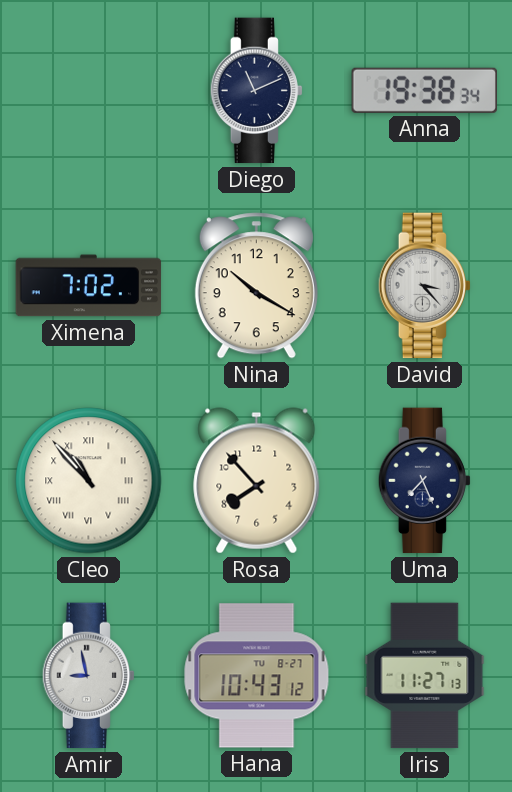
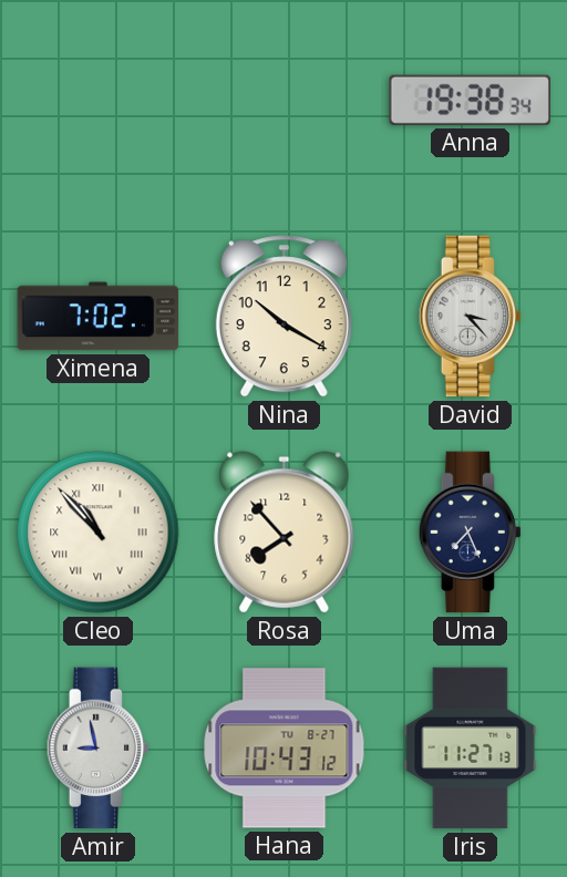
Diego: 11:11 -> none (256, 91)
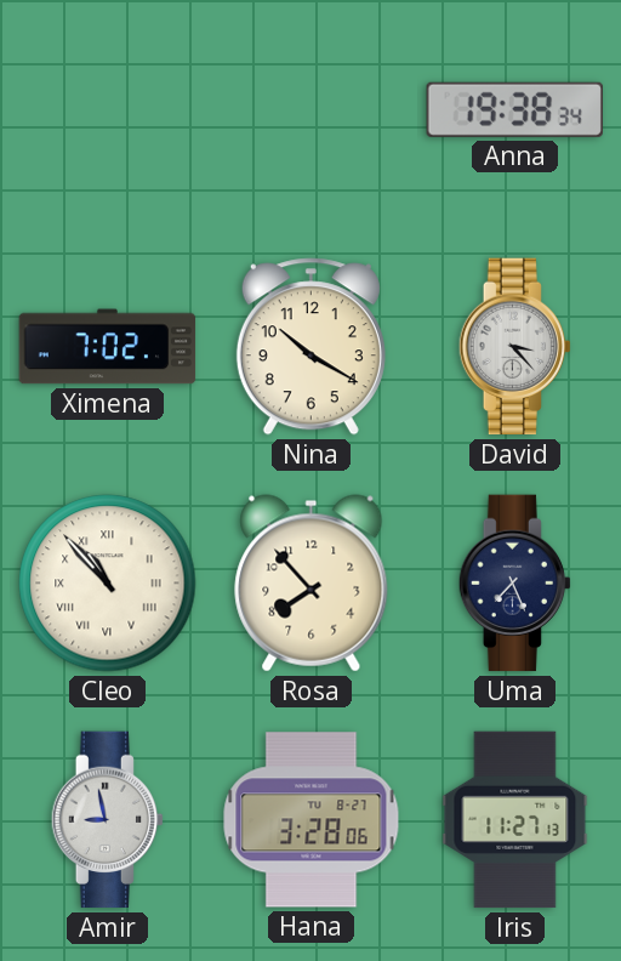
Hana: 10:43 -> 3:28 (312, 820)
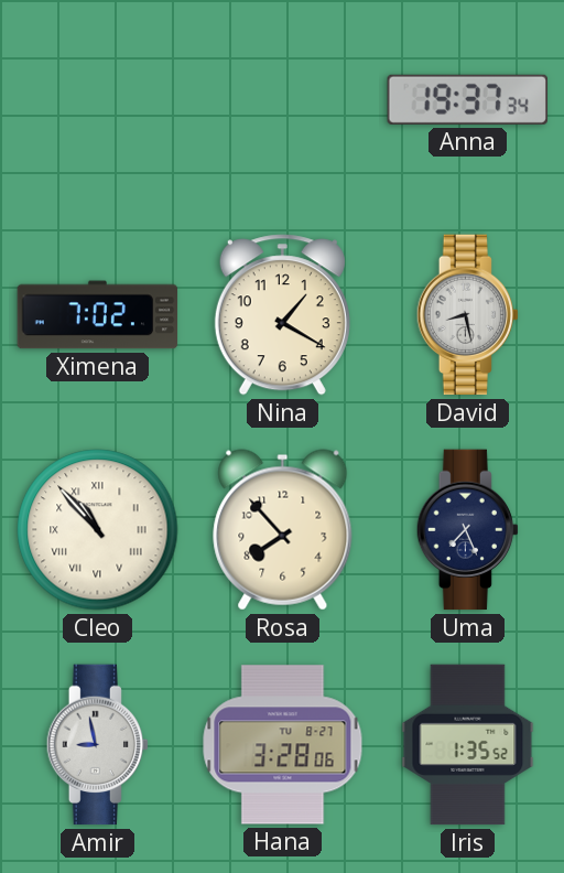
Anna: 19:38 -> 19:37 (467, 99)
Nina: 10:20 -> 1:20 (282, 315)
David: 3:23 -> 8:28 (467, 315)
Iris: 11:27 -> 1:35 (468, 745)
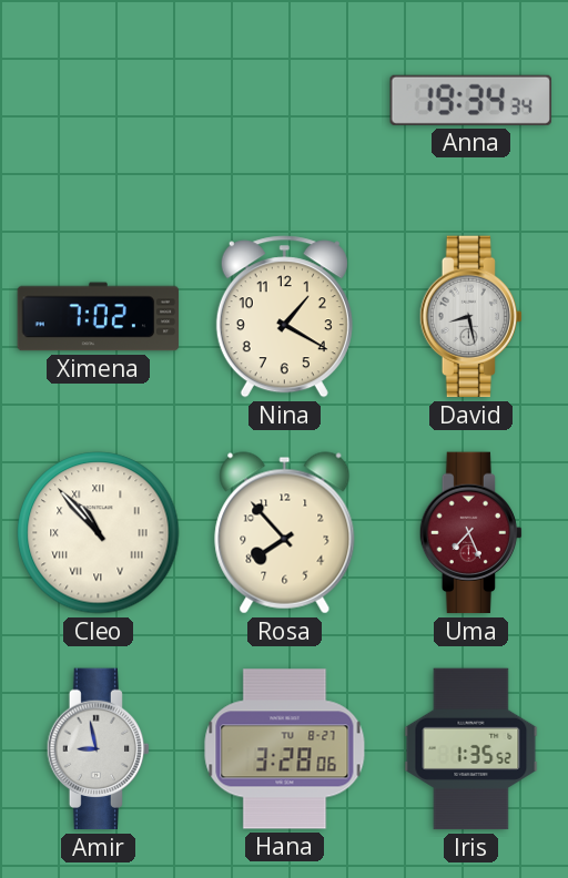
Anna: 19:37 -> 19:34 (470, 100)
Uma dial: navy -> burgundy (470, 533)
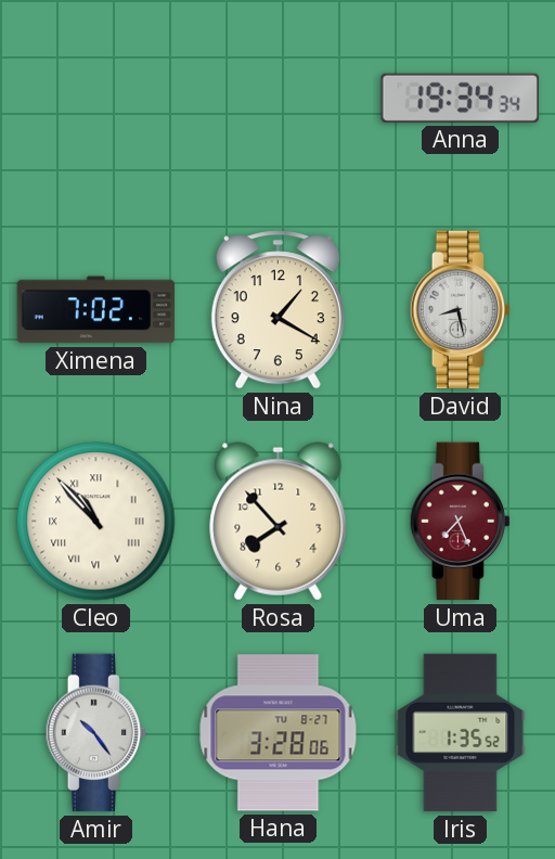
Amir: 8:58 -> 10:24 (95, 733)
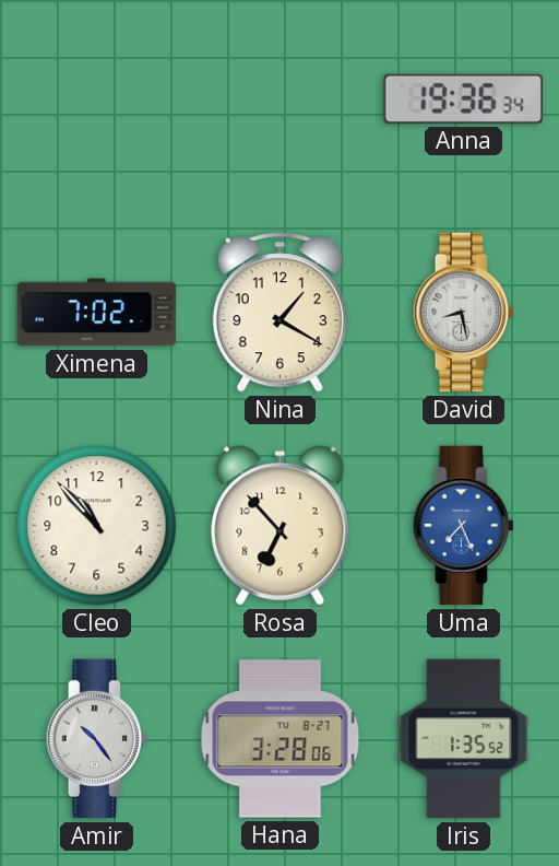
Anna: 19:34 -> 19:36 (463, 98)
Cleo numerals: Roman -> Arabic (97, 526)
Rosa: 7:53 -> 6:53 (281, 526)
Uma dial: burgundy -> blue (463, 526)
